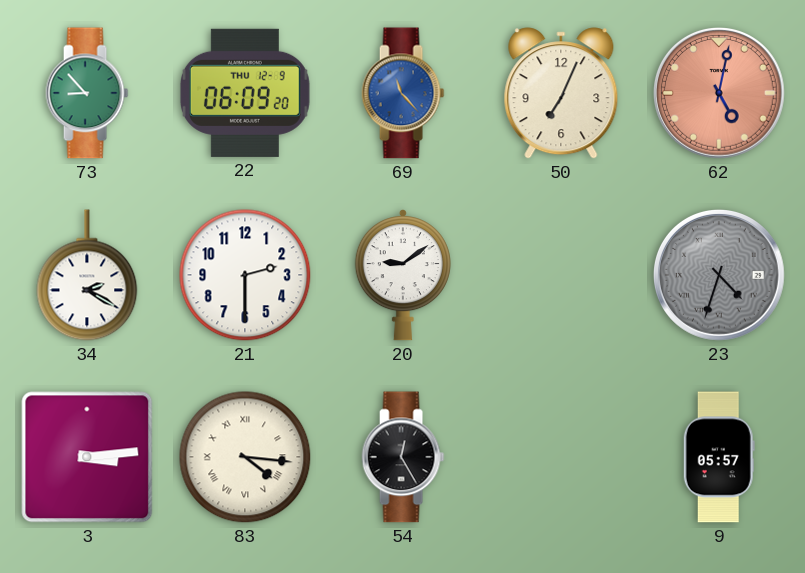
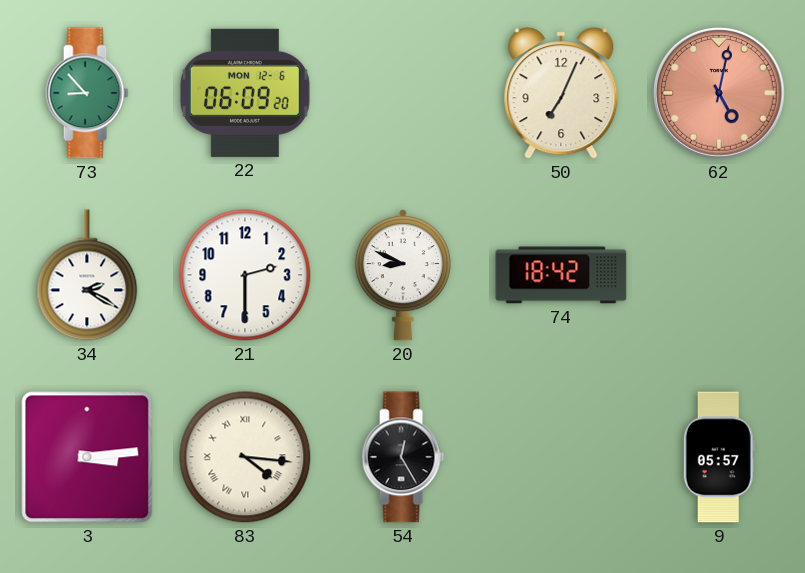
22 date: THU 12-9 -> MON 12-6 (245, 93)
69: 11:23 -> none (403, 93)
20: 9:09 -> 8:49 (403, 276)
74: none -> 18:42 (561, 275)
23: 4:33 -> none (720, 276)
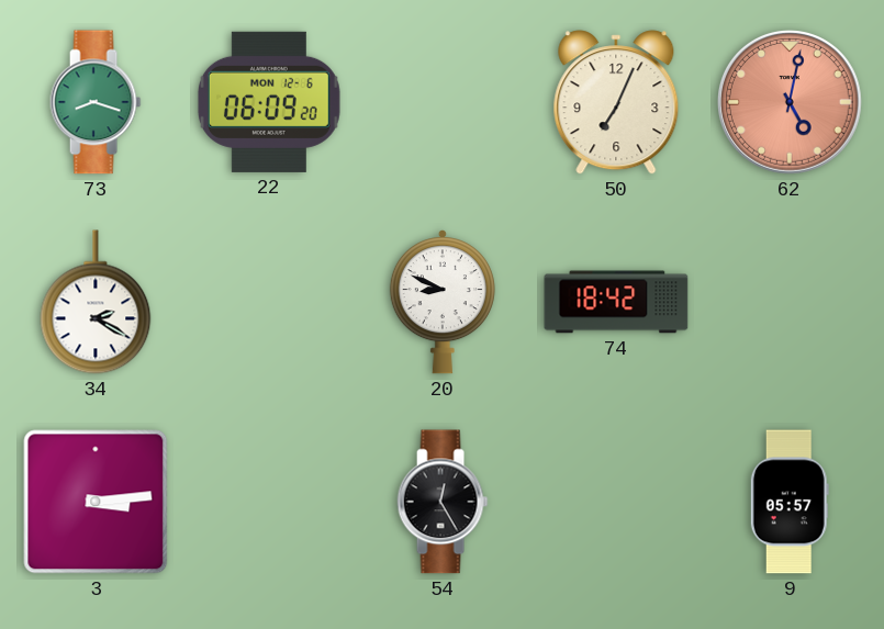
73: 8:53 -> 8:18 (96, 102)
21: 2:30 -> none (245, 275)
83: 4:16 -> none (245, 457)
